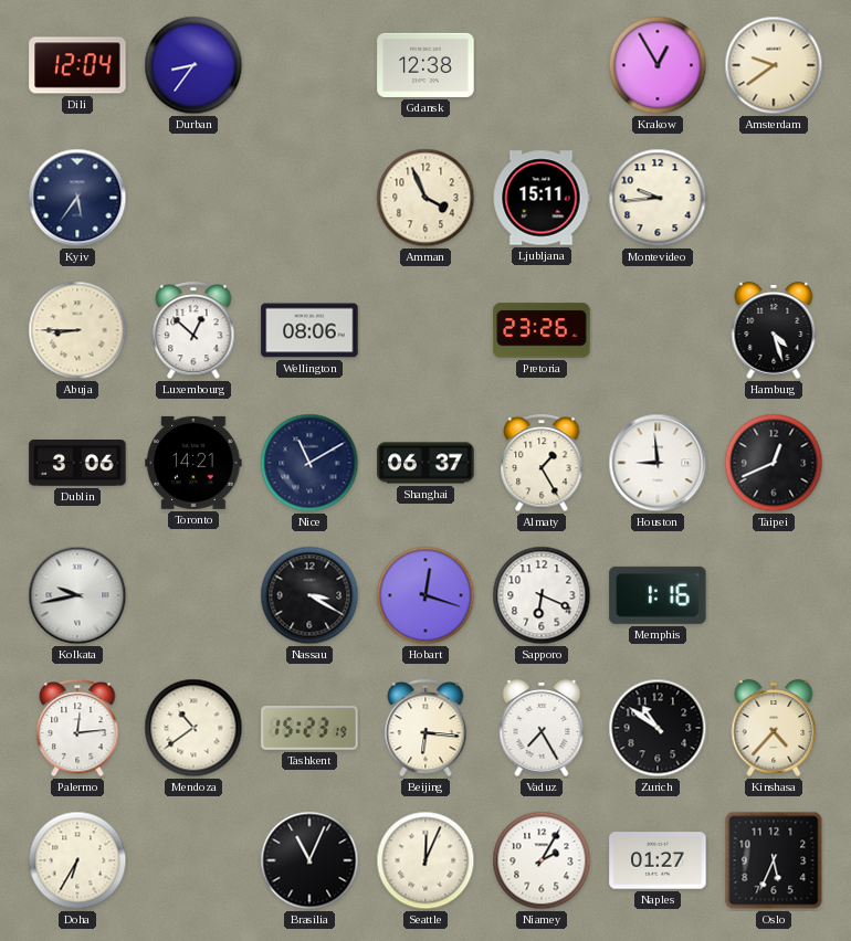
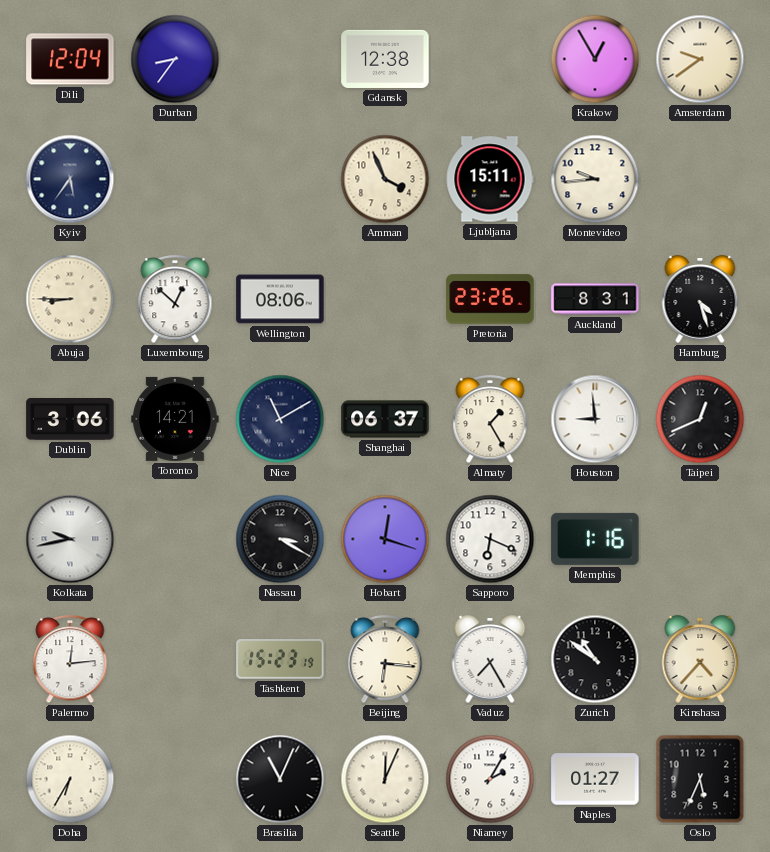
Auckland: none -> 8:31 (595, 299)
Mendoza: 10:39 -> none (193, 728)
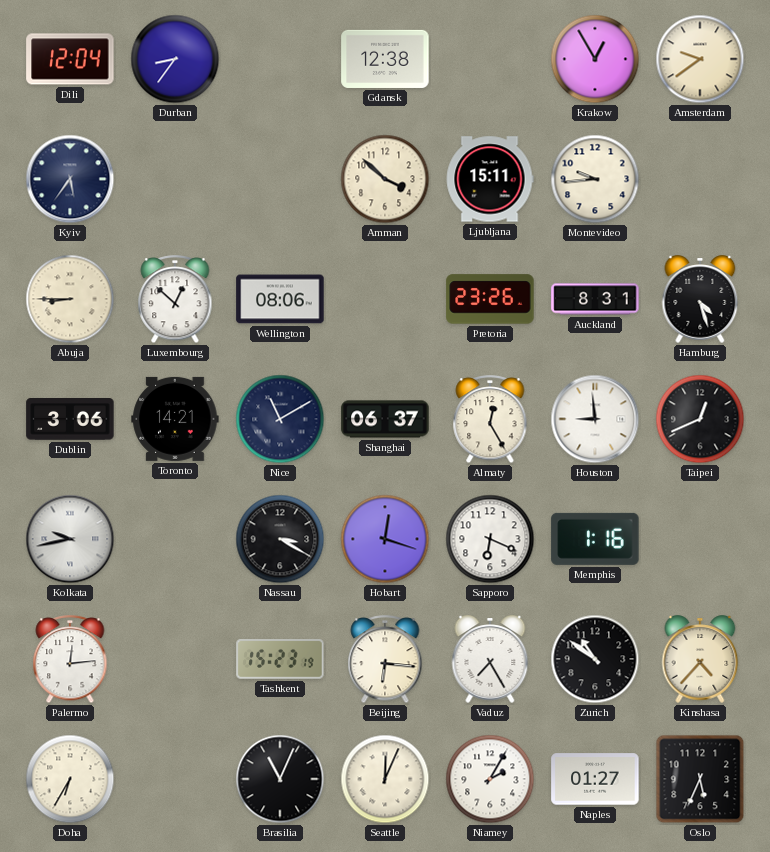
Amman: 3:56 -> 3:52 (385, 179)
Almaty: 1:25 -> 12:25 (490, 420)
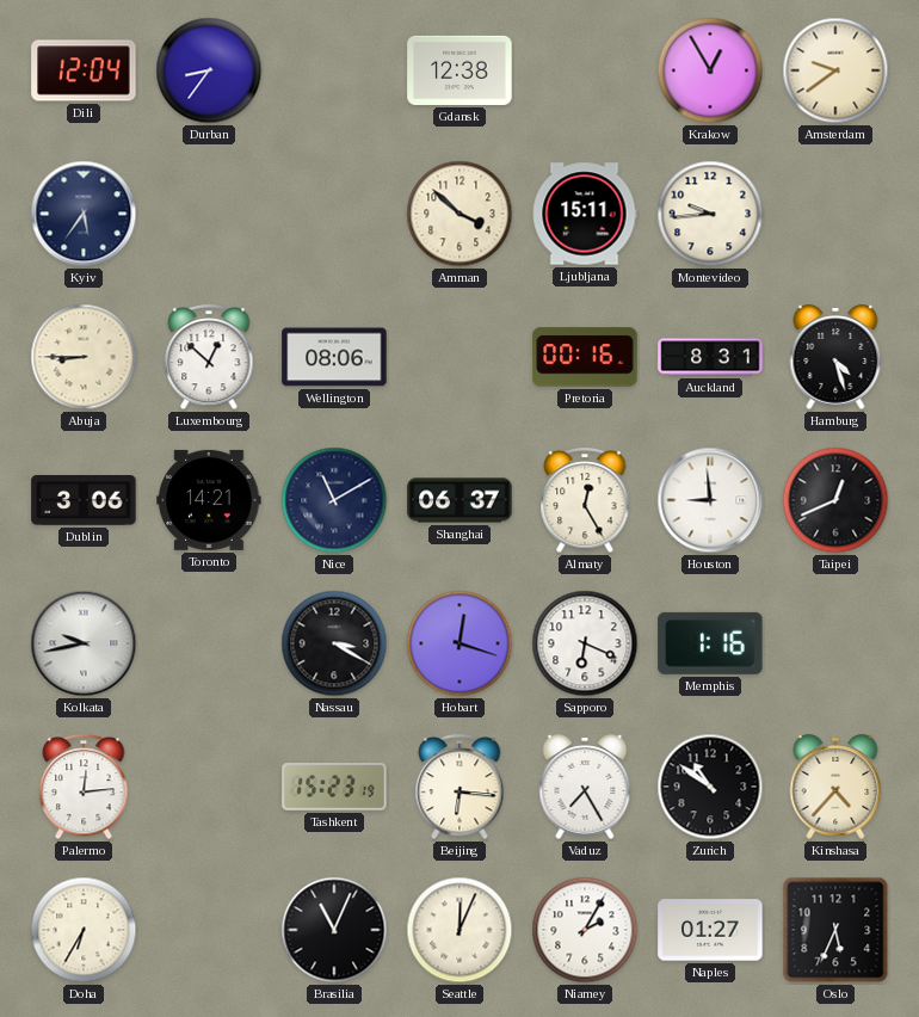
Pretoria: 23:26 -> 00:16 (585, 357)
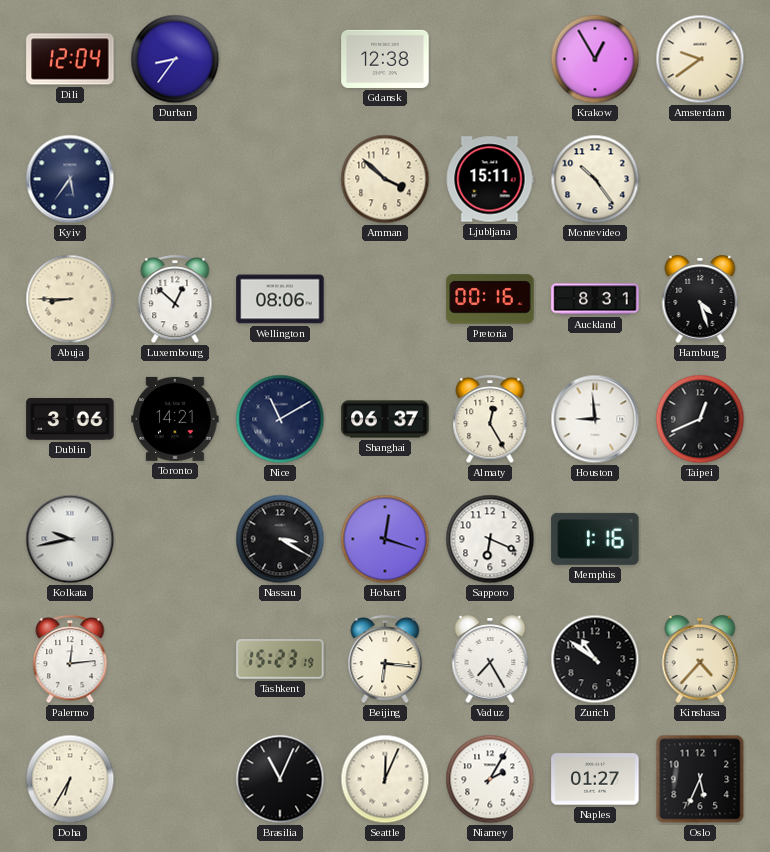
Montevideo: 9:44 -> 10:24 (595, 179)
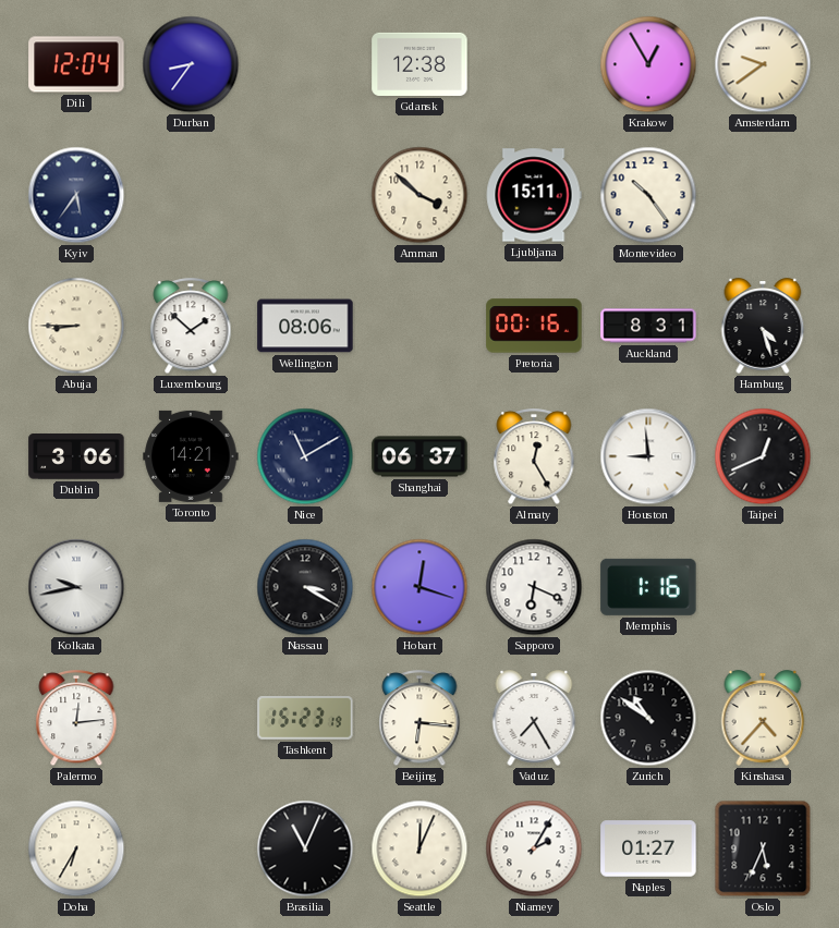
Luxembourg: 12:52 -> 1:52 (191, 327)
